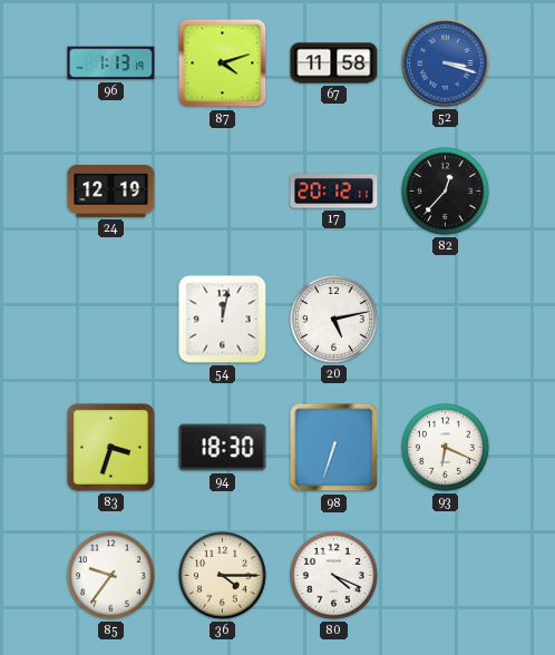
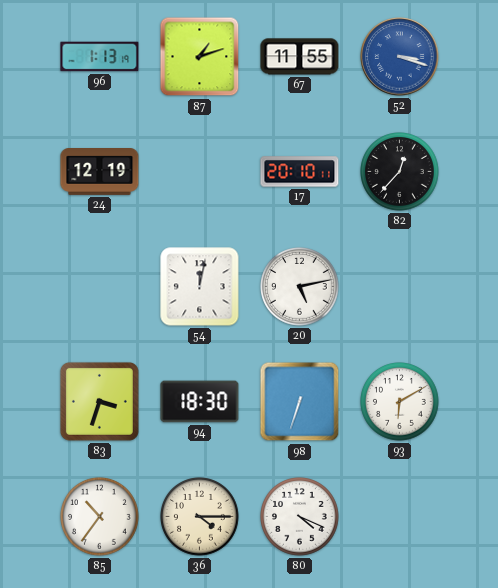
87: 4:12 -> 1:12 (200, 57)
67: 11:58 -> 11:55 (300, 57)
17: 20:12 -> 20:10 (300, 172)
93: 6:19 -> 6:10 (400, 402)
85: 9:36 -> 10:36 (100, 517)
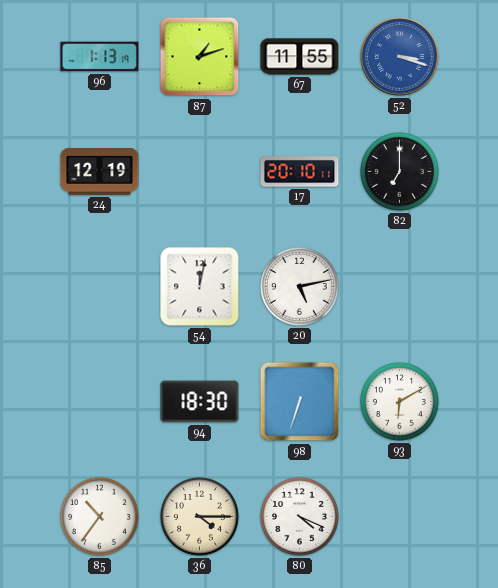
82: 12:37 -> 7:00 (400, 172)
83: 3:33 -> none (99, 401)
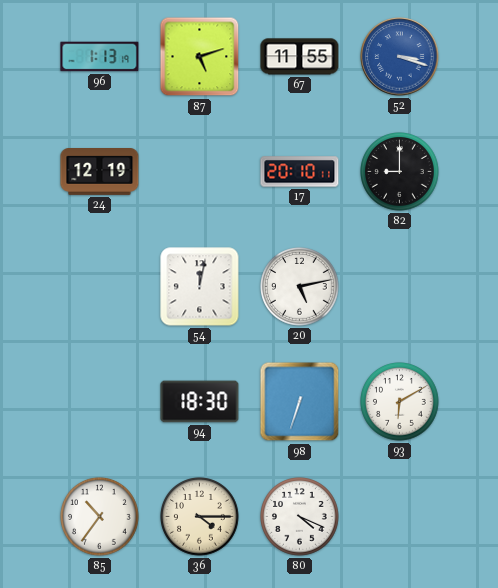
87: 1:12 -> 5:12 (200, 57)
82: 7:00 -> 9:00 (400, 172)
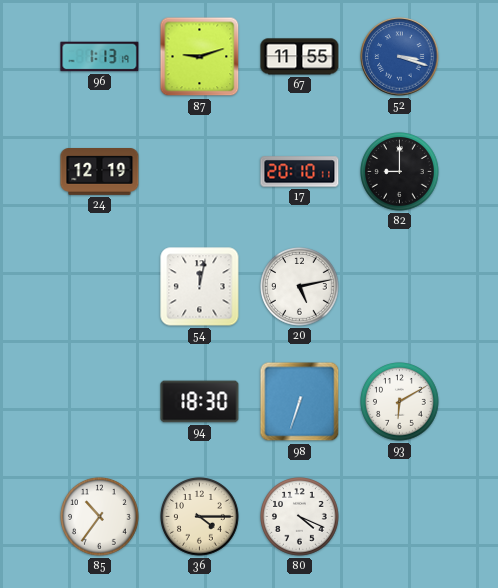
87: 5:12 -> 9:12 (200, 57)
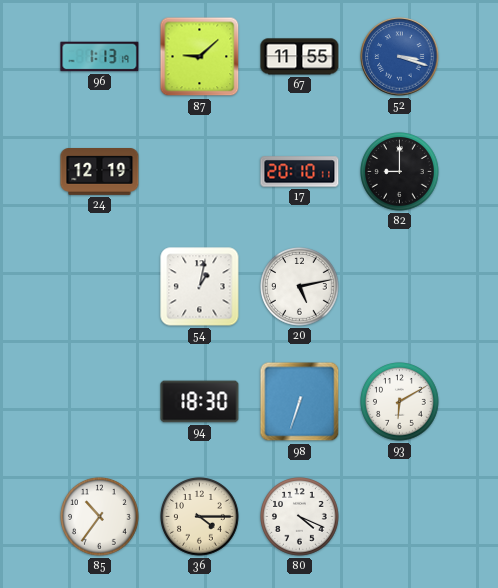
87: 9:12 -> 9:08 (200, 57)
54: 12:02 -> 1:02 (200, 287)
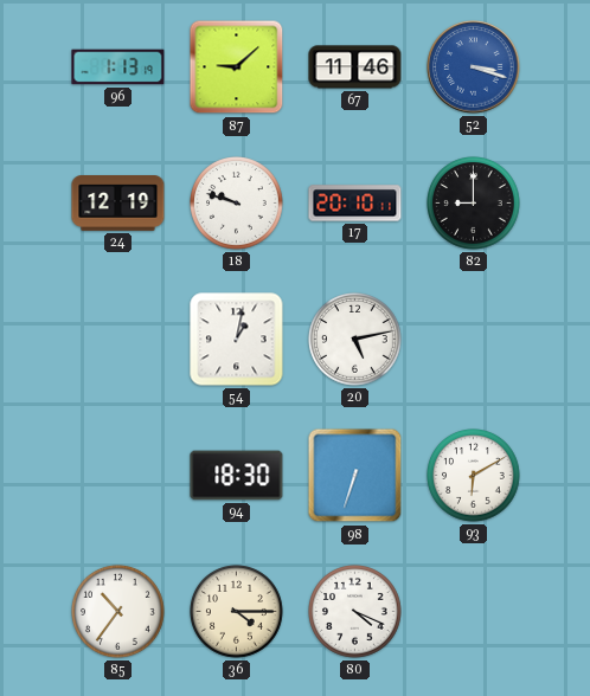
67: 11:55 -> 11:46 (355, 67)
18: none -> 9:48 (237, 204)
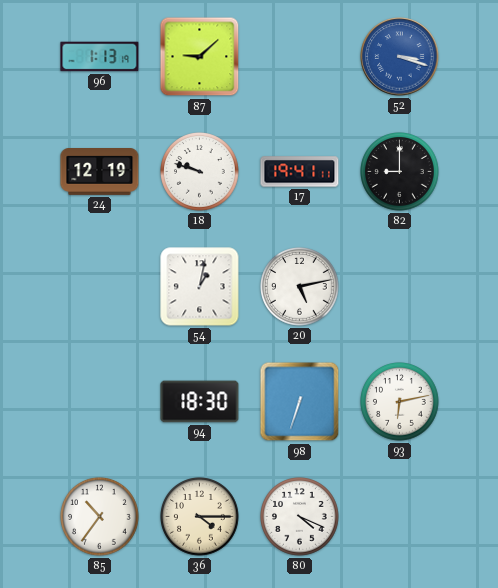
67: 11:46 -> none (355, 67)
17: 20:10 -> 19:41 (300, 172)
93: 6:10 -> 6:13 (400, 402)
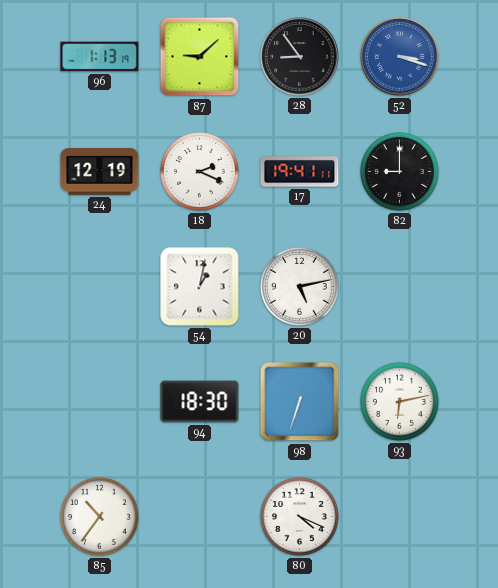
28: none -> 8:54 (300, 57)
18: 9:48 -> 2:19 (200, 172)
36: 4:15 -> none (200, 517)
